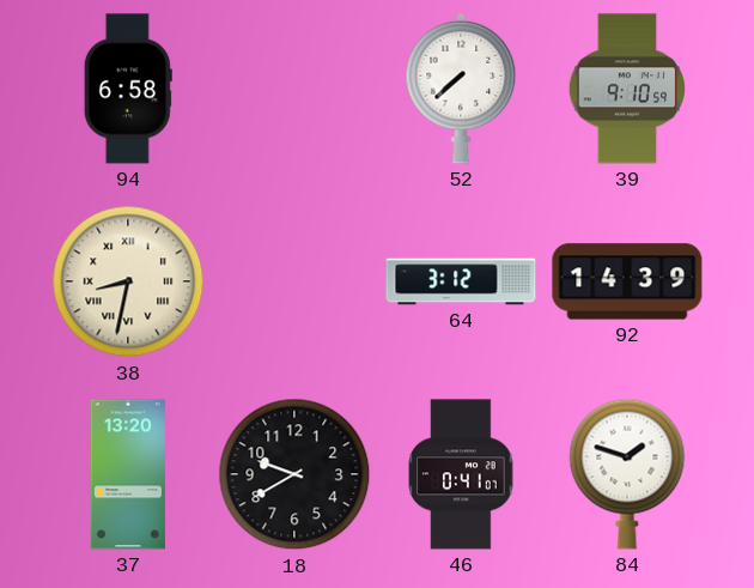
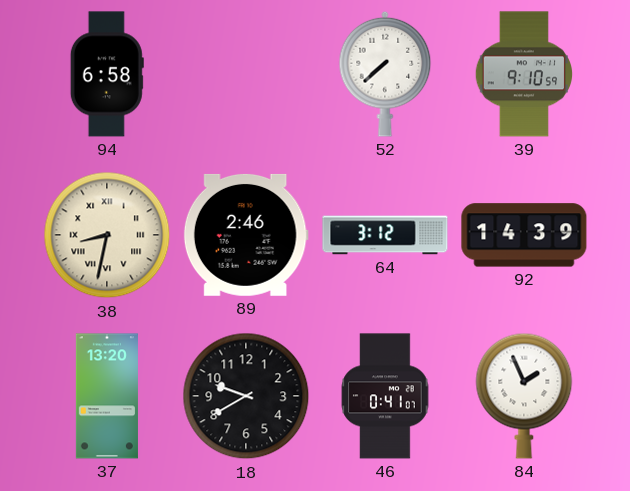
89: none -> 2:46 (246, 235)
84: 1:48 -> 1:56 (524, 396)
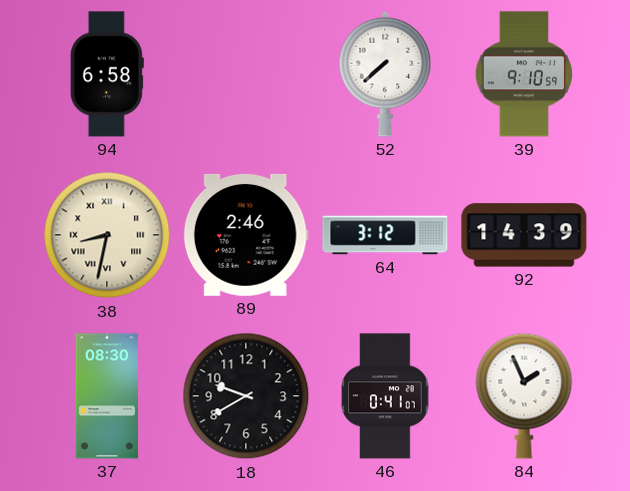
37: 13:20 -> 08:30 (107, 396)
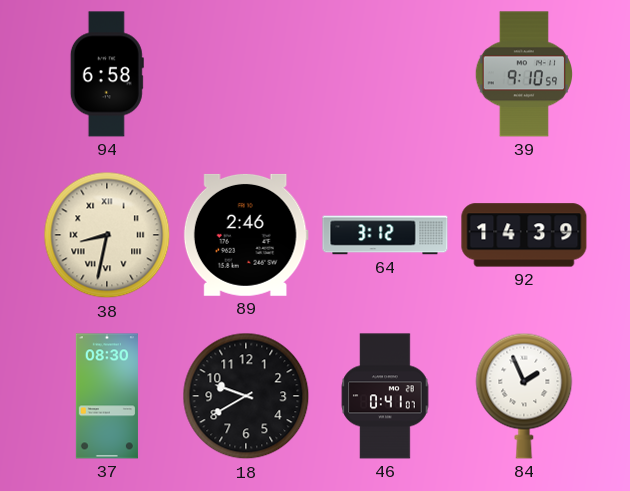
52: 7:38 -> none (385, 74)
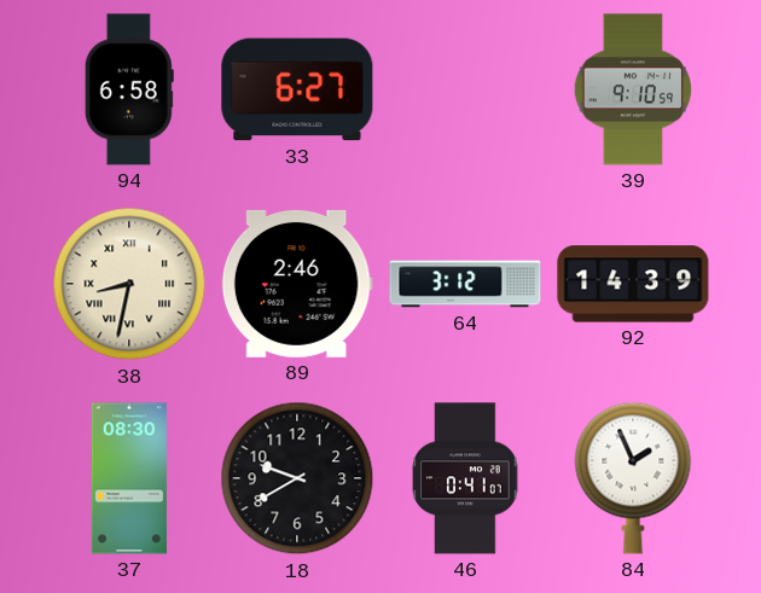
33: none -> 6:27 (297, 89)
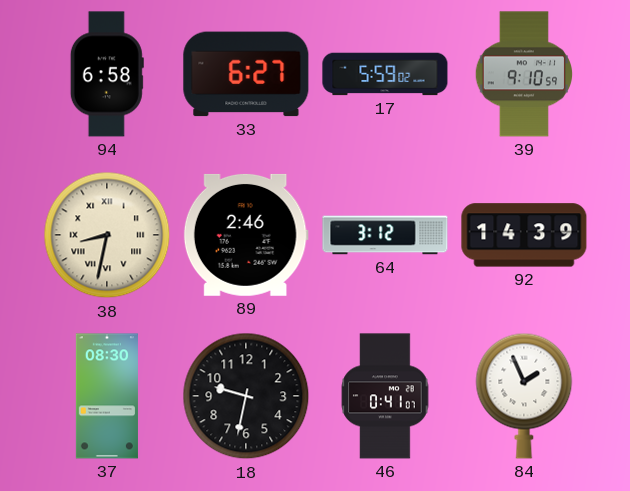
17: none -> 5:59 (385, 74)
18: 9:40 -> 9:32 (246, 396)
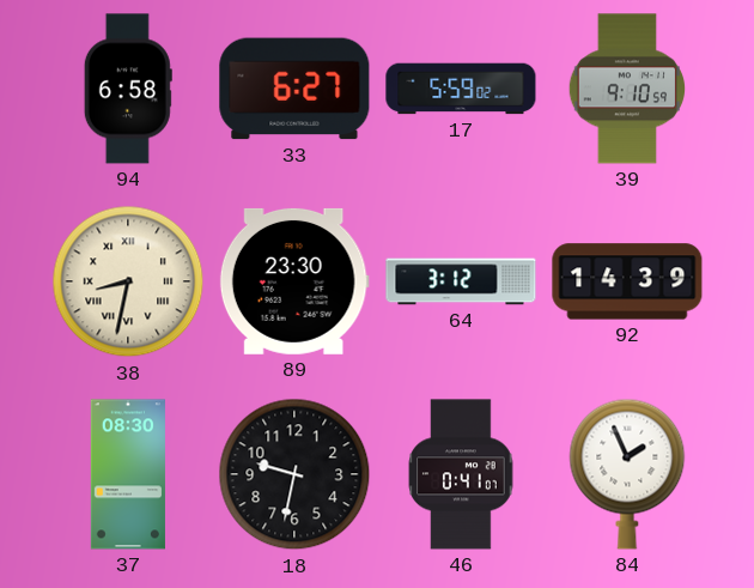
89: 2:46 -> 23:30 (294, 281)
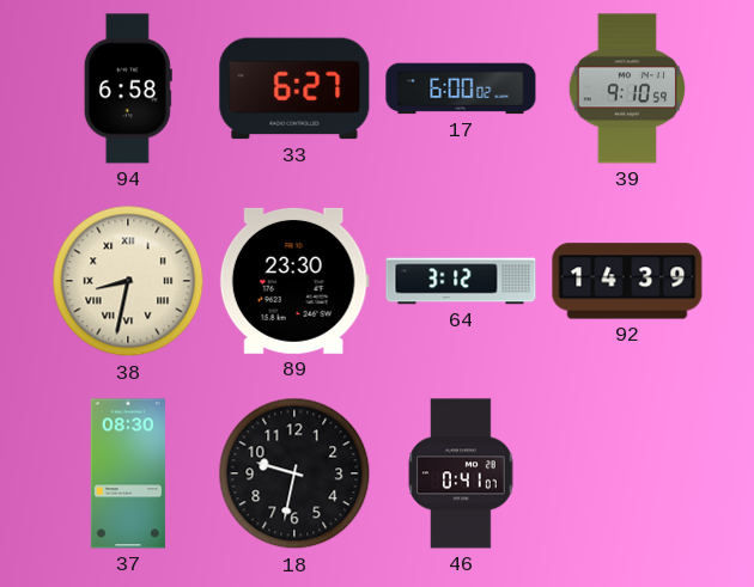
17: 5:59 -> 6:00 (461, 88)
84: 1:56 -> none (627, 474)
